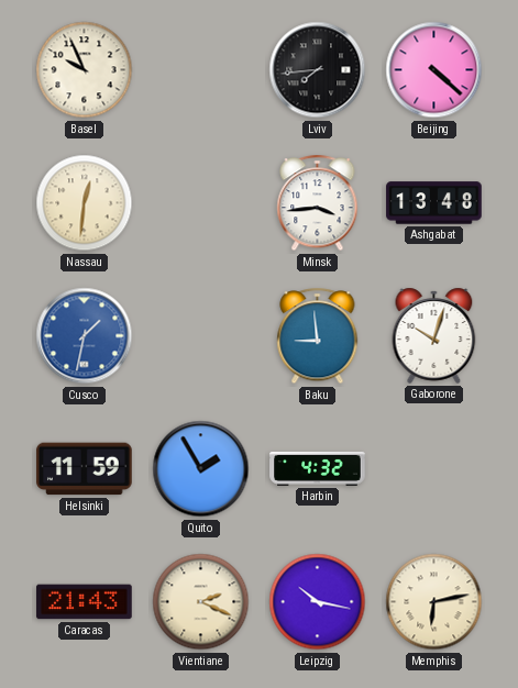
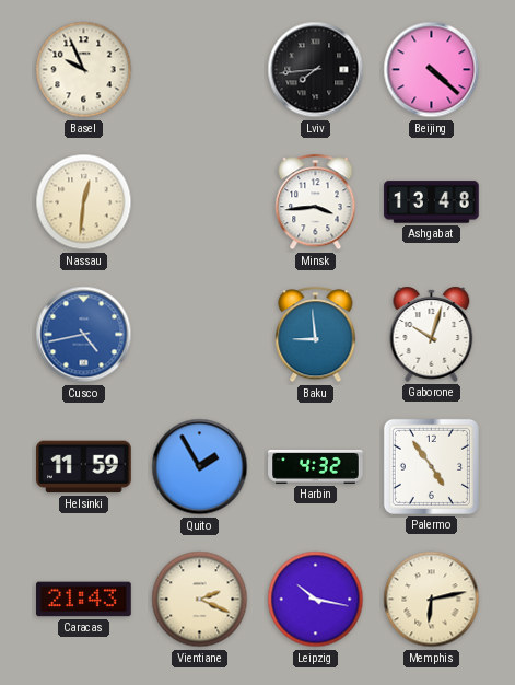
Cusco: 1:32 -> 4:43 (84, 335)
Palermo: none -> 4:54 (431, 466)
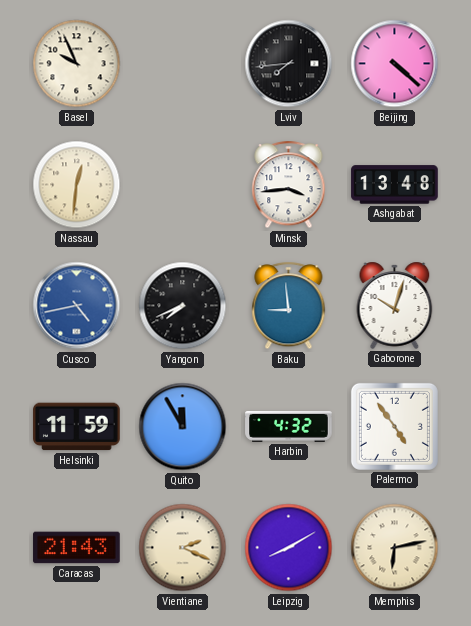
Yangon: none -> 7:41 (183, 306)
Quito: 1:55 -> 11:55 (183, 427)
Leipzig: 10:17 -> 8:10 (289, 548)
